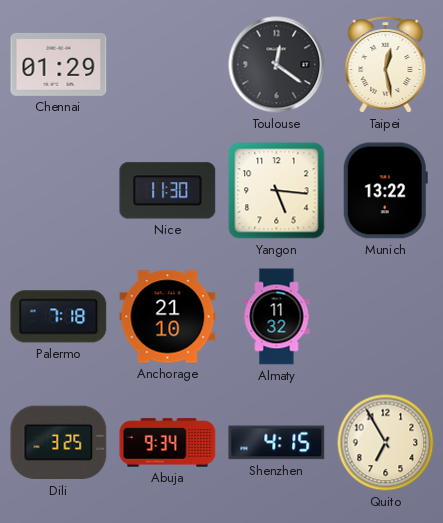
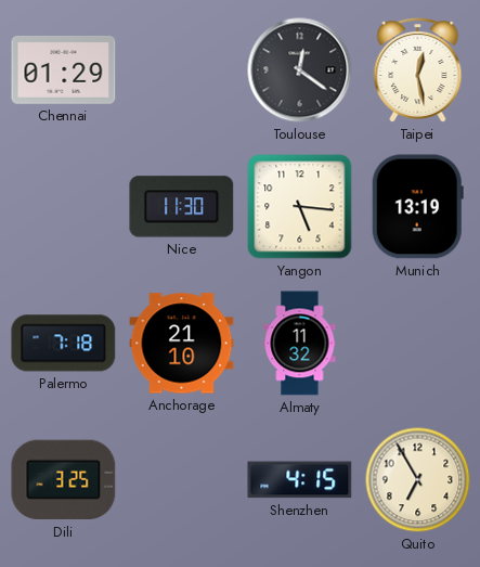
Munich: 13:22 -> 13:19 (417, 207)
Abuja: 9:34 -> none (168, 443)
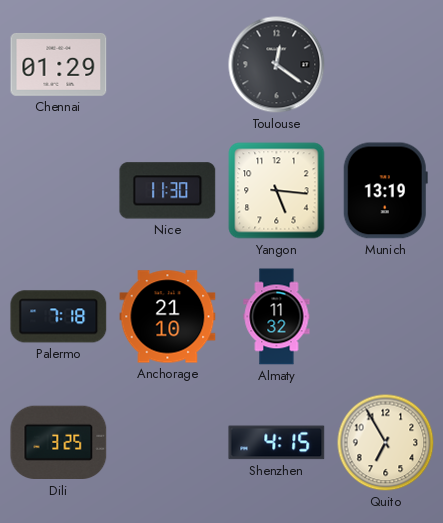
Taipei: 12:28 -> none (418, 70)
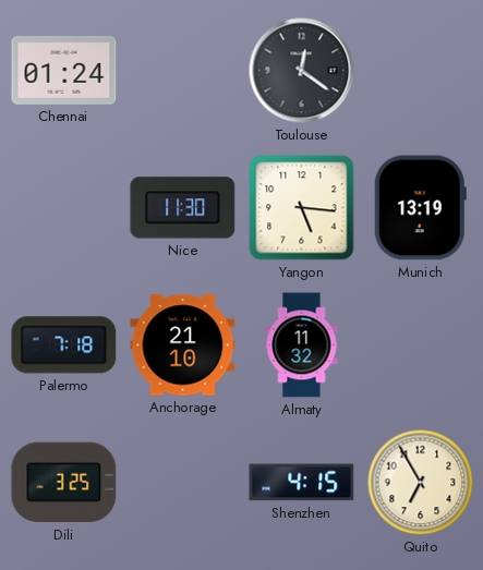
Chennai: 01:29 -> 01:24 (64, 70)
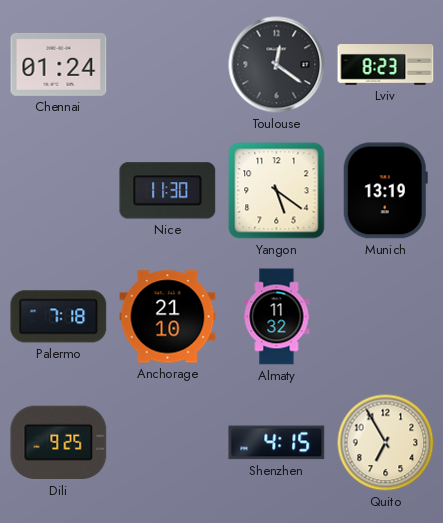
Lviv: none -> 8:23 (386, 65)
Yangon: 5:16 -> 5:21 (277, 191)
Dili: 3:25 -> 9:25 (59, 443)
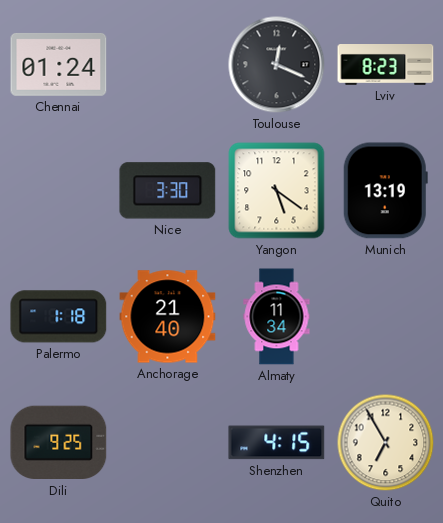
Toulouse: 12:21 -> 12:19 (277, 65)
Nice: 11:30 -> 3:30 (168, 191)
Palermo: 7:18 -> 1:18 (59, 317)
Anchorage: 21:10 -> 21:40 (168, 317)
Almaty: 11:32 -> 11:34 (277, 317)
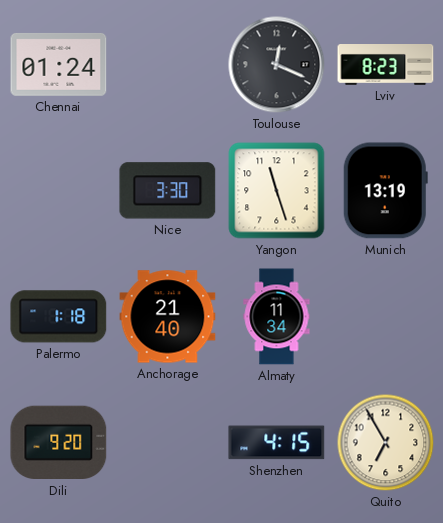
Yangon: 5:21 -> 11:27 (277, 191)
Dili: 9:25 -> 9:20 (59, 443)
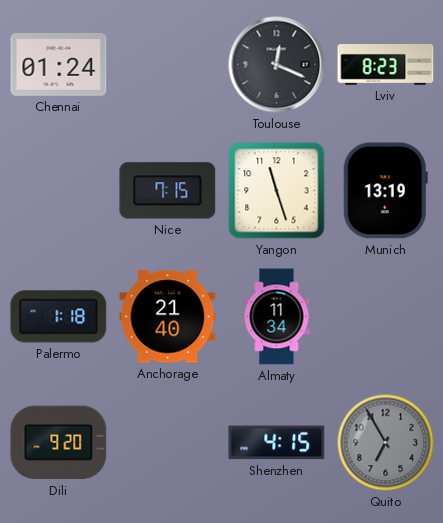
Nice: 3:30 -> 7:15 (168, 191)
Quito dial: cream -> grey (386, 443)
